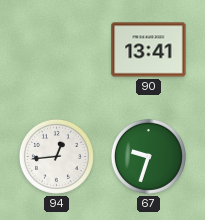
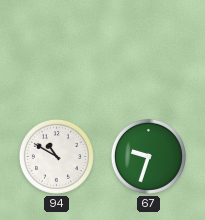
90: 13:41 -> none (149, 50)
94: 12:44 -> 10:50 (56, 156)
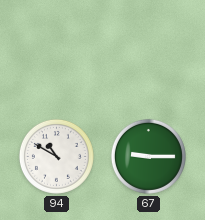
67: 9:33 -> 9:15 (148, 156)
